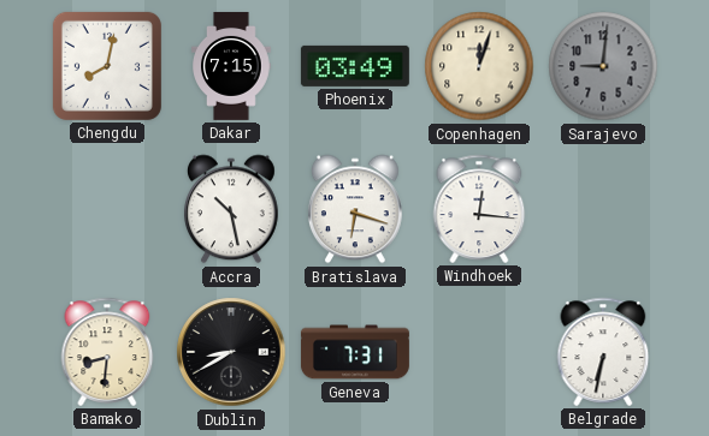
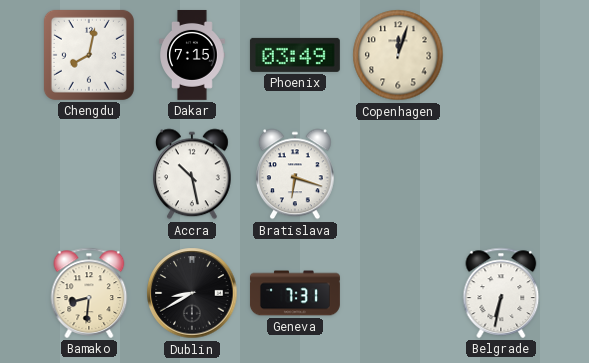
Sarajevo: 9:01 -> none (603, 66)
Windhoek: 12:16 -> none (479, 209)
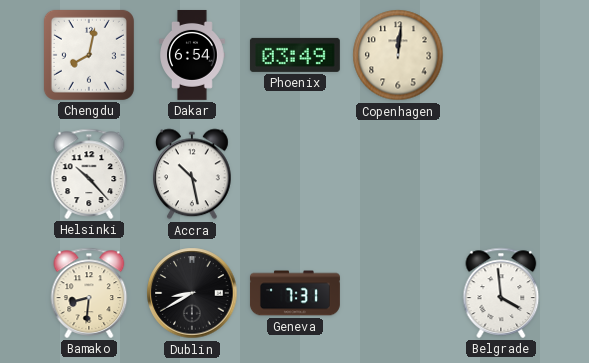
Dakar: 7:15 -> 6:54 (192, 55)
Copenhagen: 12:03 -> 12:01 (398, 55)
Helsinki: none -> 10:23 (89, 174)
Bratislava: 6:18 -> none (295, 174)
Belgrade: 6:32 -> 3:59 (501, 293)
